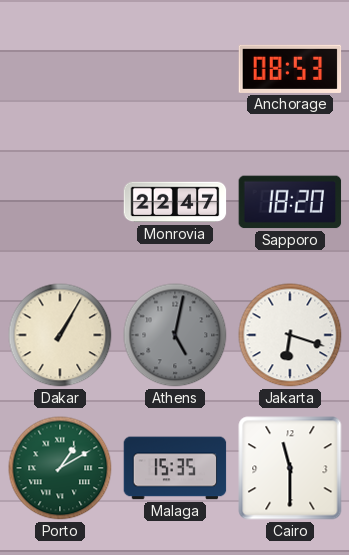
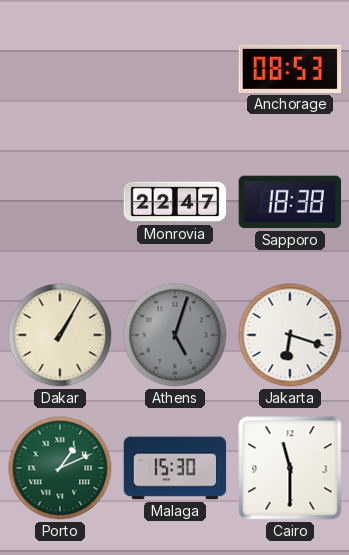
Sapporo: 18:20 -> 18:38 (290, 202)
Athens: 5:02 -> 5:03 (175, 335)
Porto: 1:10 -> 1:11 (60, 468)
Malaga: 15:35 -> 15:30 (175, 468)
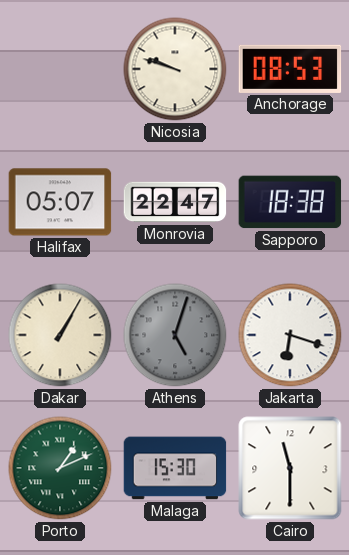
Nicosia: none -> 9:48 (175, 69)
Halifax: none -> 05:07 (60, 202)
